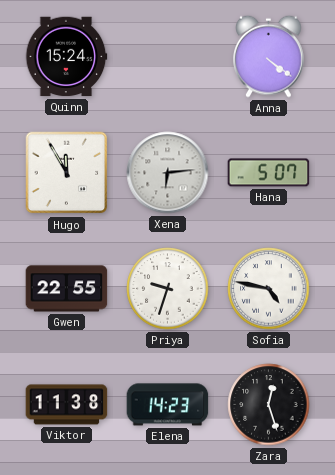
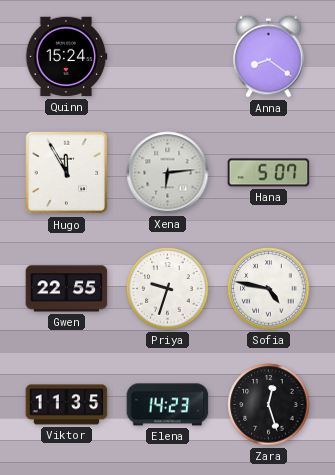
Anna: 4:21 -> 8:21 (269, 56)
Viktor: 11:38 -> 11:35 (67, 405)
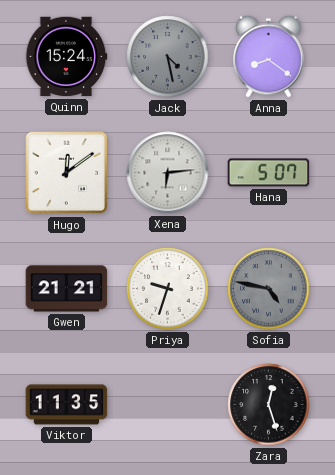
Jack: none -> 4:28 (168, 57)
Hugo: 11:55 -> 12:09 (67, 173)
Gwen: 22:55 -> 21:21 (67, 289)
Sofia dial: white -> grey (269, 289)
Elena: 14:23 -> none (168, 405)
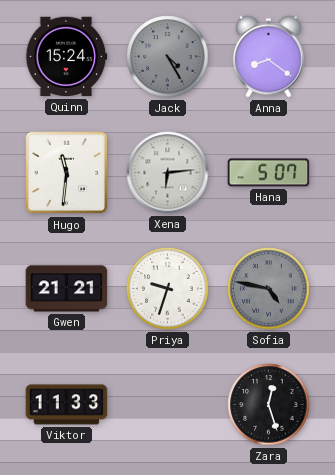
Jack: 4:28 -> 4:25 (168, 57)
Hugo: 12:09 -> 11:31 (67, 173)
Viktor: 11:35 -> 11:33 (67, 405)
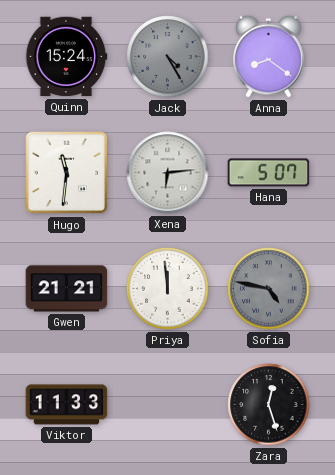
Priya: 9:33 -> 11:59 (168, 289)
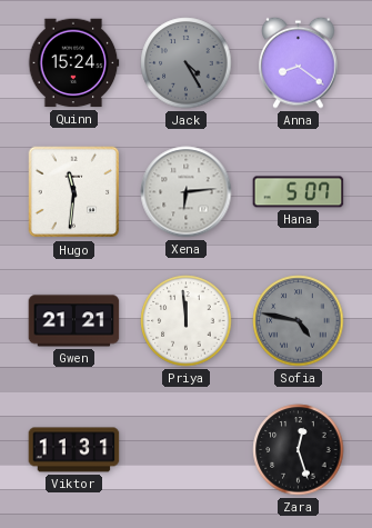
Viktor: 11:33 -> 11:31 (74, 450)
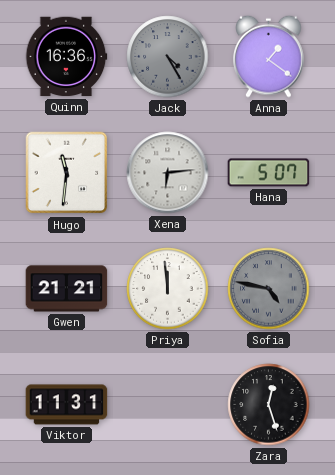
Quinn: 15:24 -> 16:36 (66, 57)
Anna: 8:21 -> 1:21 (269, 56)
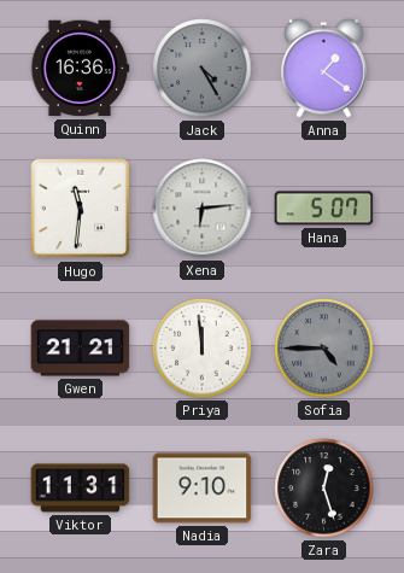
Sofia: 4:47 -> 4:45 (324, 349)
Nadia: none -> 9:10 (203, 489)
